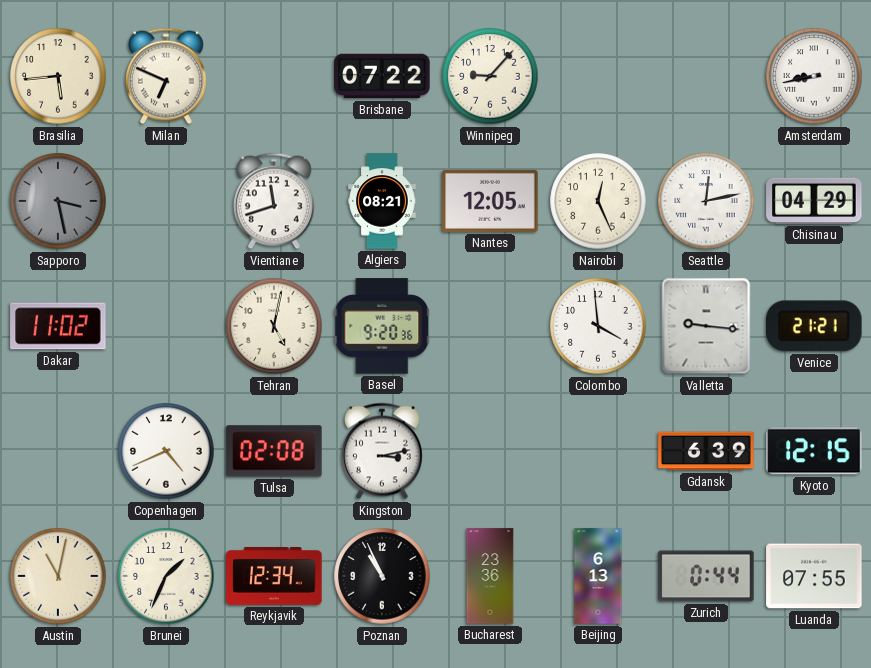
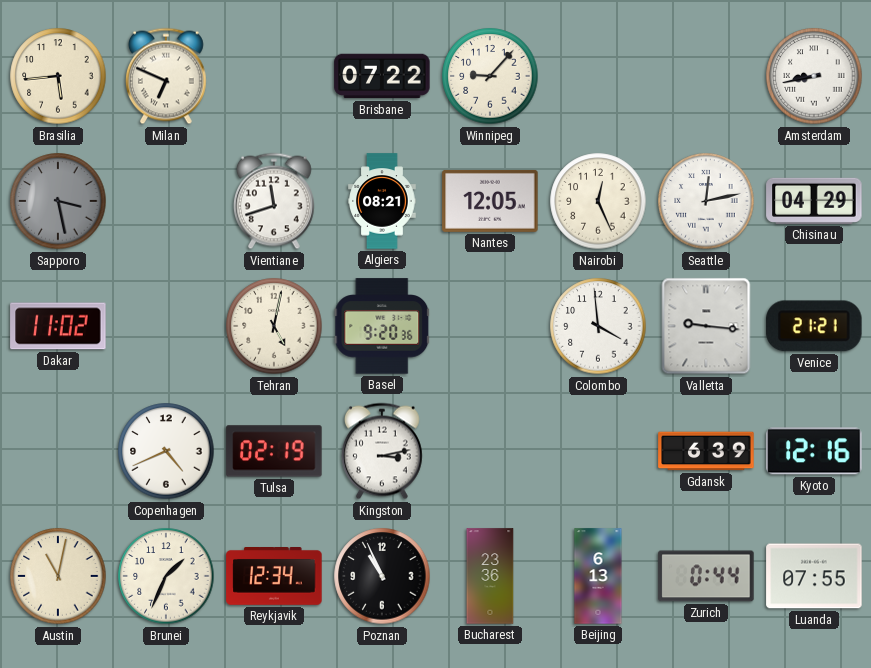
Tulsa: 02:08 -> 02:19 (274, 451)
Kyoto: 12:15 -> 12:16 (814, 451)
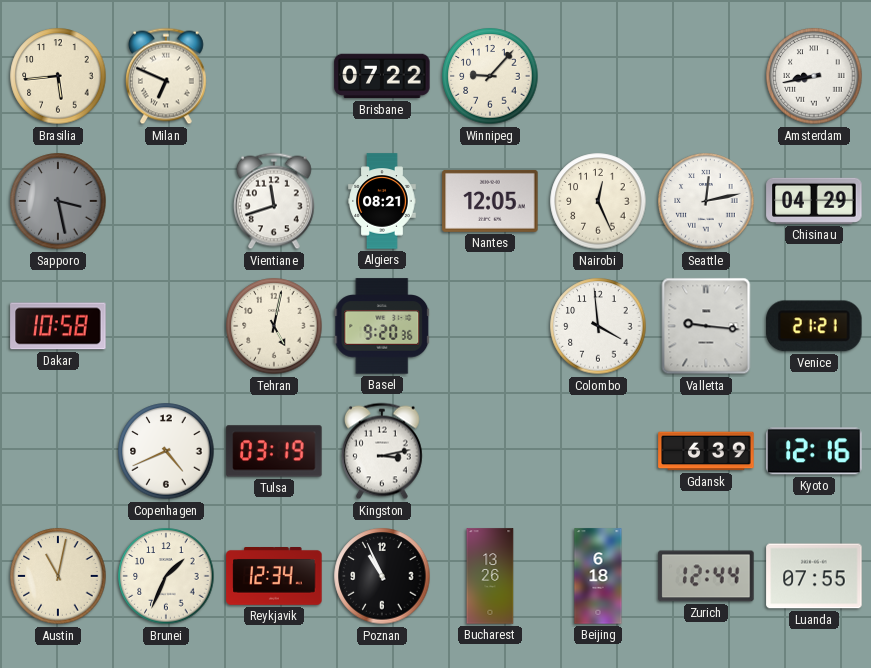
Dakar: 11:02 -> 10:58 (58, 326)
Tulsa: 02:19 -> 03:19 (274, 451)
Bucharest: 23:36 -> 13:26 (490, 576)
Beijing: 6:13 -> 6:18 (598, 576)
Zurich: 0:44 -> 12:44 (706, 576)
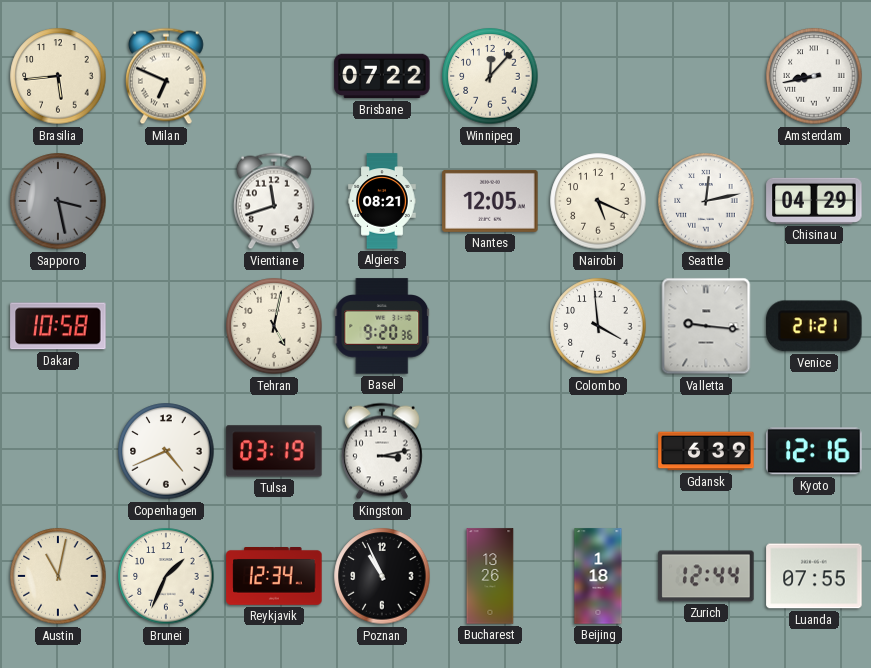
Winnipeg: 9:07 -> 12:07 (490, 76)
Nairobi: 12:26 -> 5:19 (598, 201)
Beijing: 6:18 -> 1:18 (598, 576)
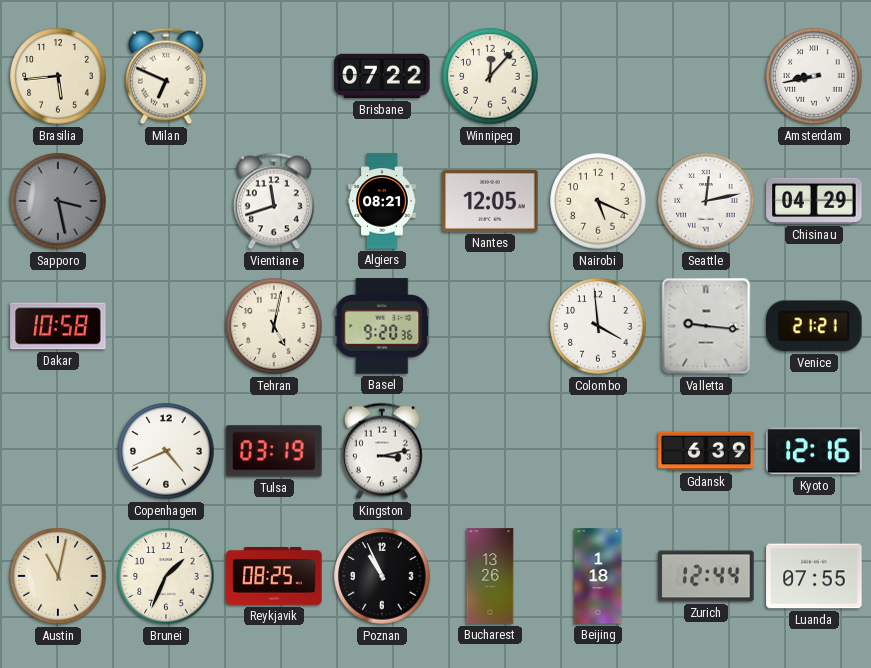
Reykjavik: 12:34 -> 08:25 (274, 577)
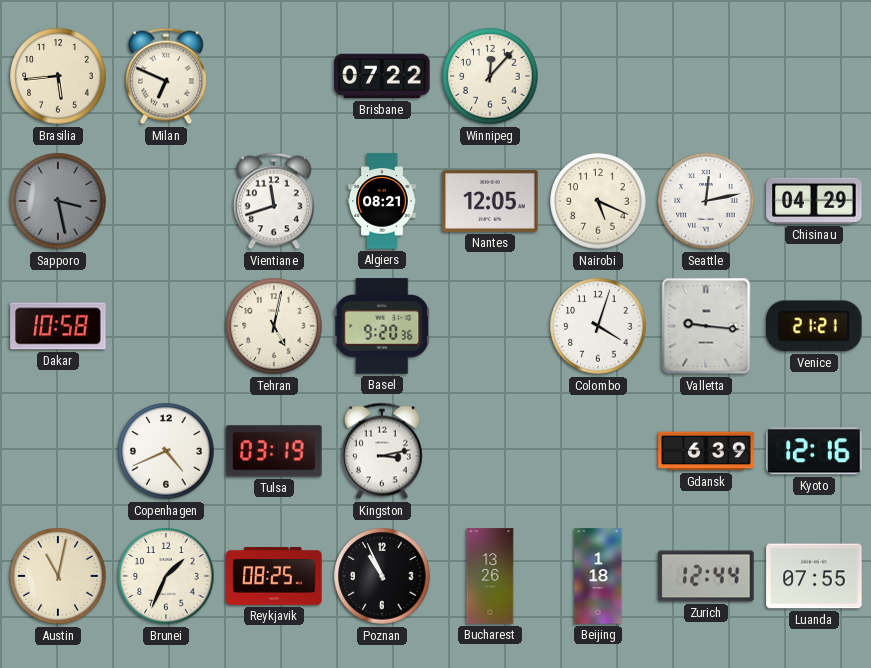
Amsterdam: 8:43 -> none (814, 76)
Colombo: 3:59 -> 4:03 (598, 326)
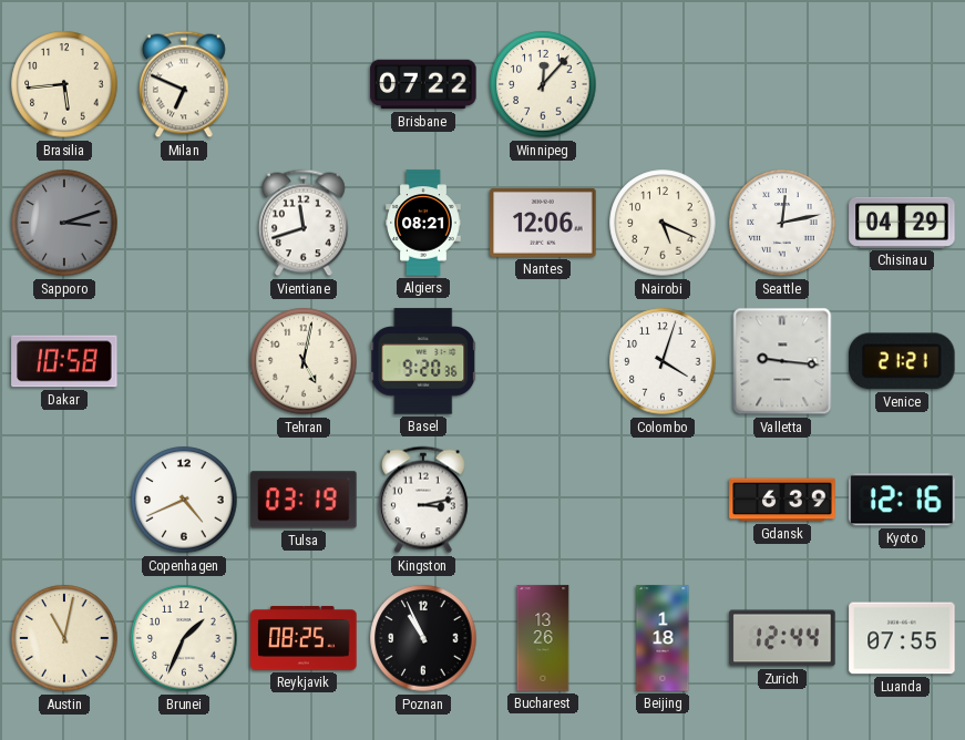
Sapporo: 3:28 -> 3:12 (64, 223)
Nantes: 12:05 -> 12:06 (543, 223)
